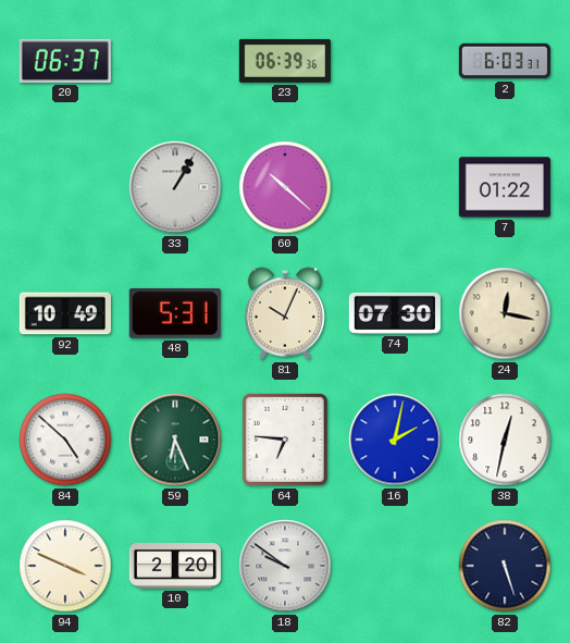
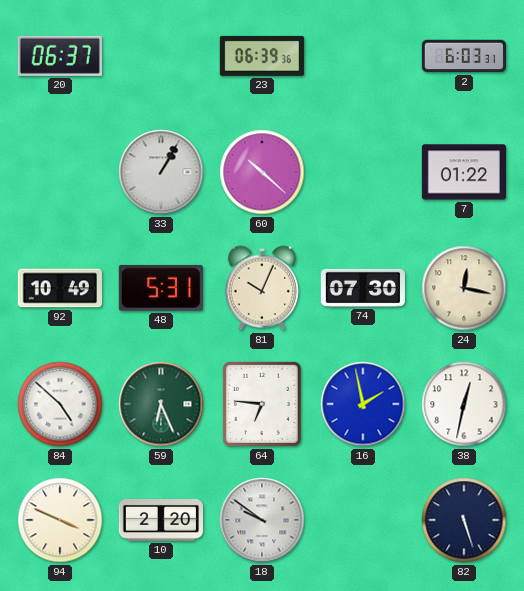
16: 2:02 -> 1:58 (363, 404)
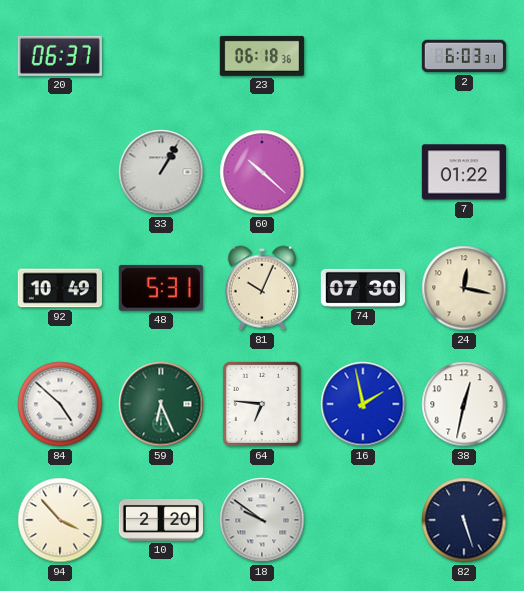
23: 06:39 -> 06:18 (262, 56)
94: 3:49 -> 3:53 (60, 520)
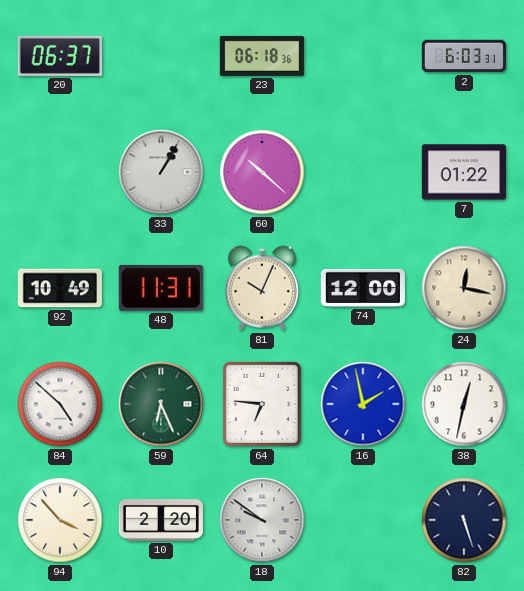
48: 5:31 -> 11:31 (161, 288)
74: 07:30 -> 12:00 (363, 288)
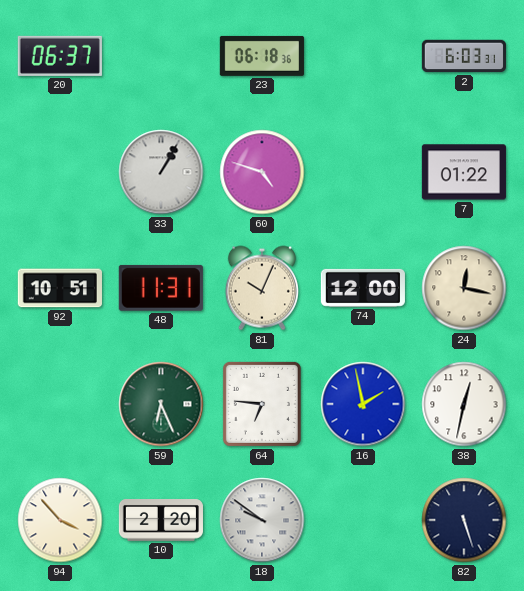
60: 10:22 -> 4:48 (262, 172)
92: 10:49 -> 10:51 (60, 288)
84: 4:52 -> none (60, 404)
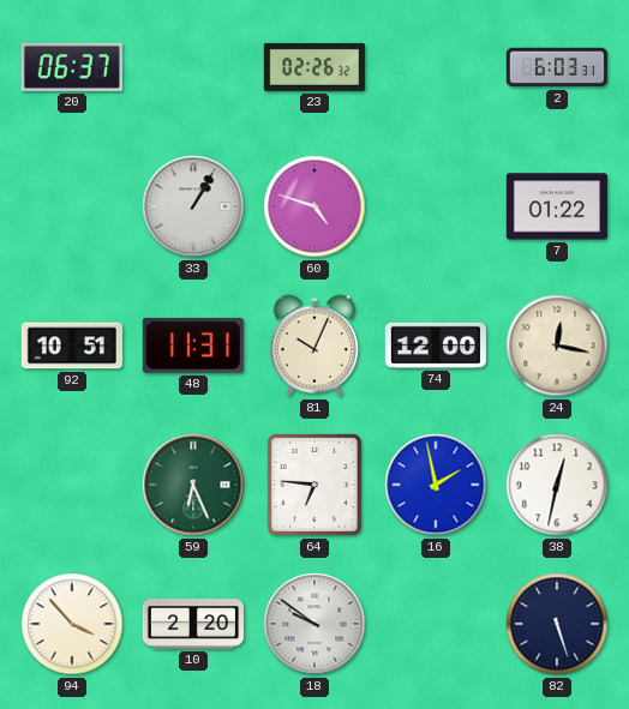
23: 06:18 -> 02:26 (314, 67)
